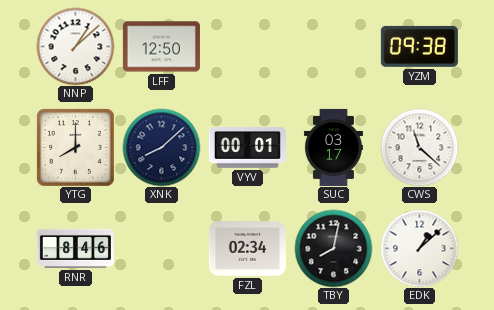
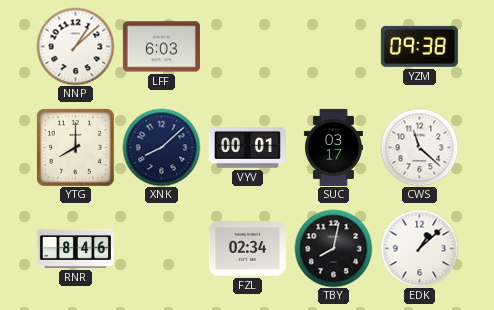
LFF: 12:50 -> 6:03 (161, 47)
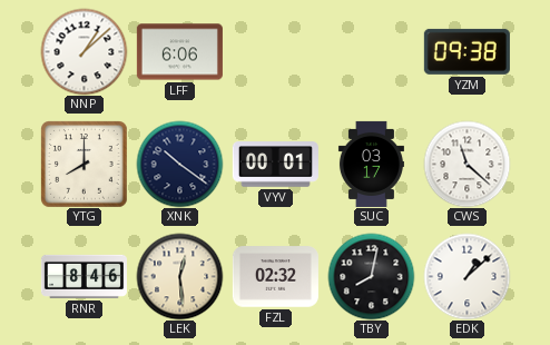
LFF: 6:03 -> 6:06 (179, 52)
XNK: 8:08 -> 10:21 (179, 164)
LEK: none -> 12:29 (179, 276)
FZL: 02:34 -> 02:32 (275, 277)
